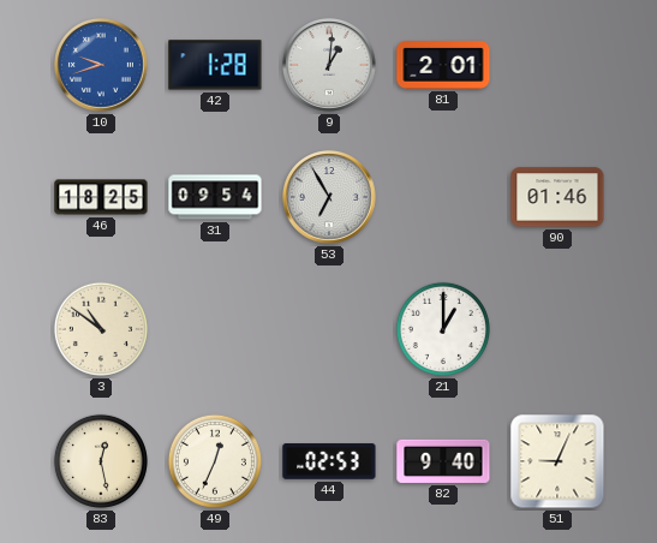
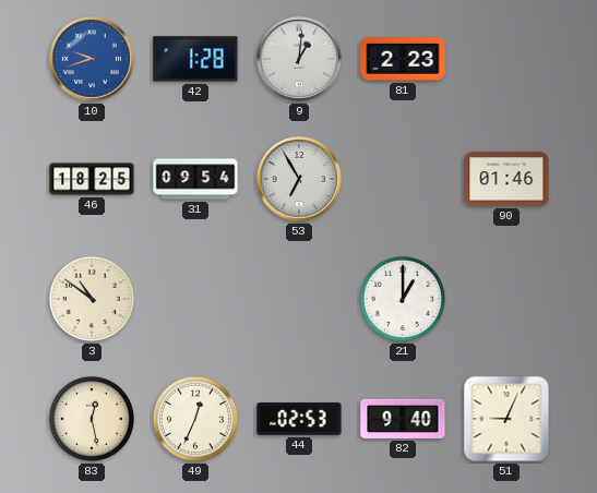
81: 2:01 -> 2:23 (403, 60)
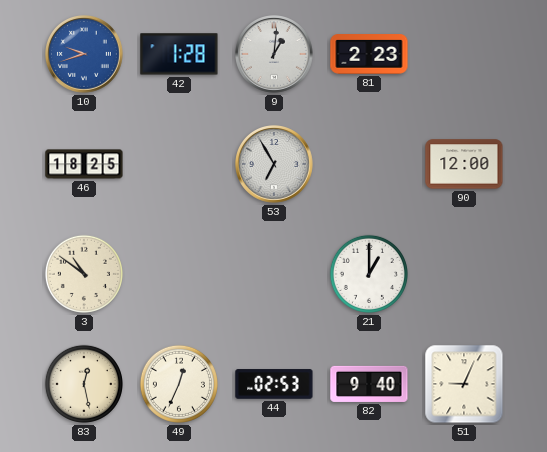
31: 09:54 -> none (195, 179)
90: 01:46 -> 12:00 (464, 164)
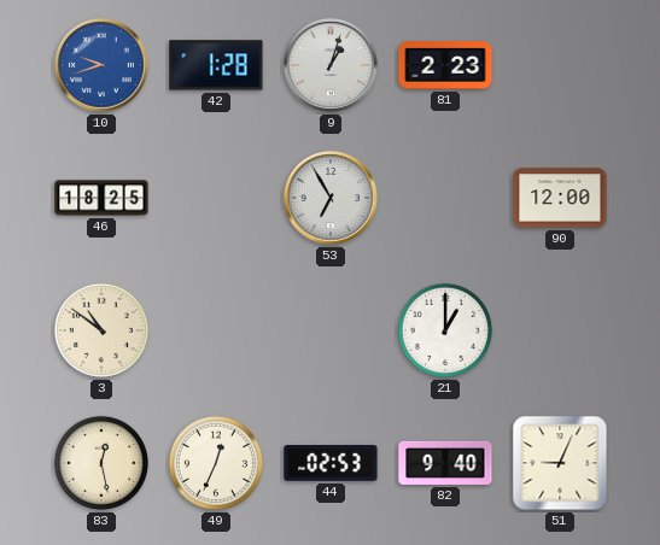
9: 1:01 -> 1:03 (332, 66)
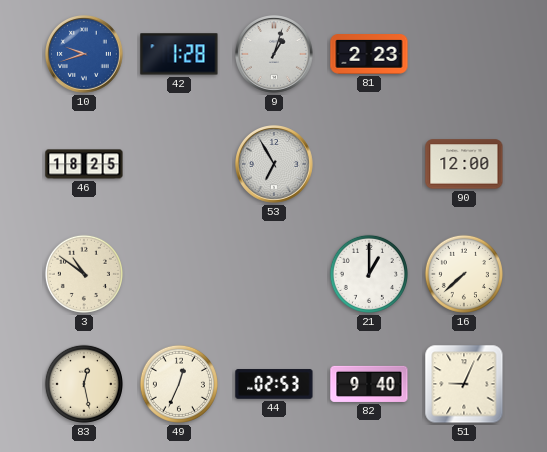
16: none -> 7:38 (464, 274)
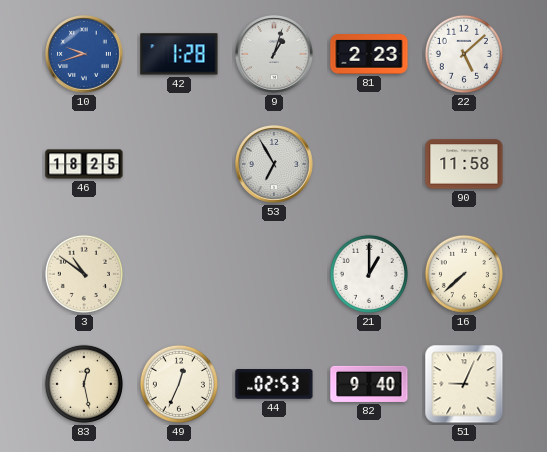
22: none -> 5:08 (464, 54)
90: 12:00 -> 11:58 (464, 164)
